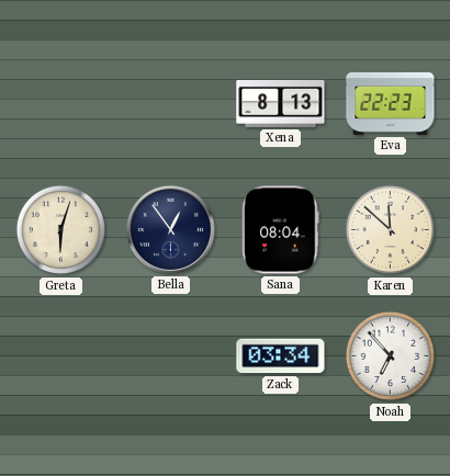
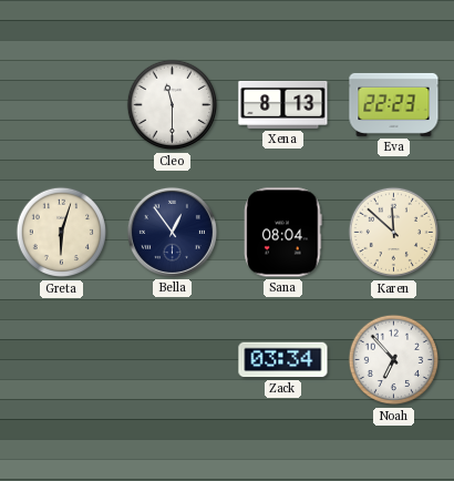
Cleo: none -> 11:30 (173, 105)
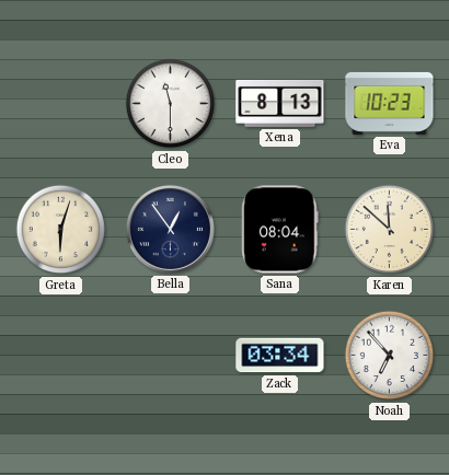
Eva: 22:23 -> 10:23 (390, 103)
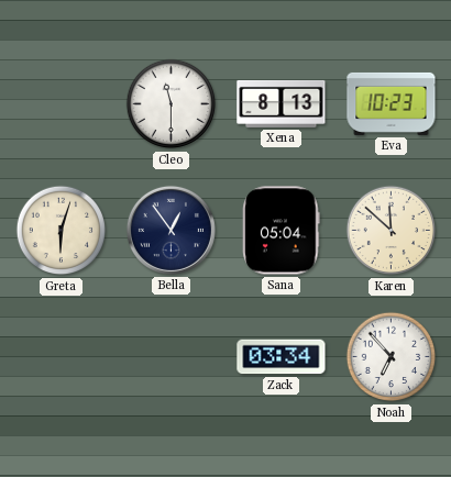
Sana: 08:04 -> 05:04 (282, 231)
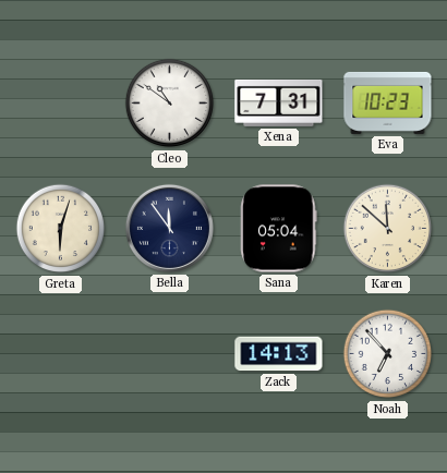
Cleo: 11:30 -> 10:51 (170, 104)
Xena: 8:13 -> 7:31 (279, 102)
Bella: 12:54 -> 11:54 (169, 228)
Zack: 03:34 -> 14:13 (279, 354)
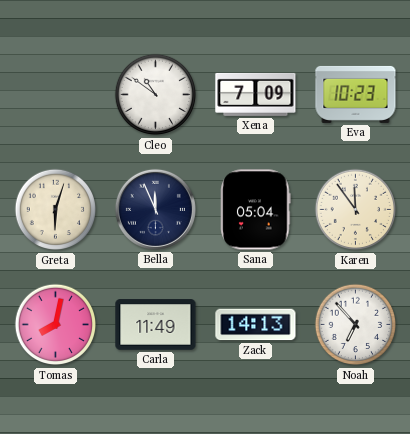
Xena: 7:31 -> 7:09 (256, 94)
Bella: 11:54 -> 11:56 (155, 209)
Karen: 11:52 -> 11:54 (356, 210)
Tomas: none -> 8:02 (56, 325)
Carla: none -> 11:49 (156, 325)
